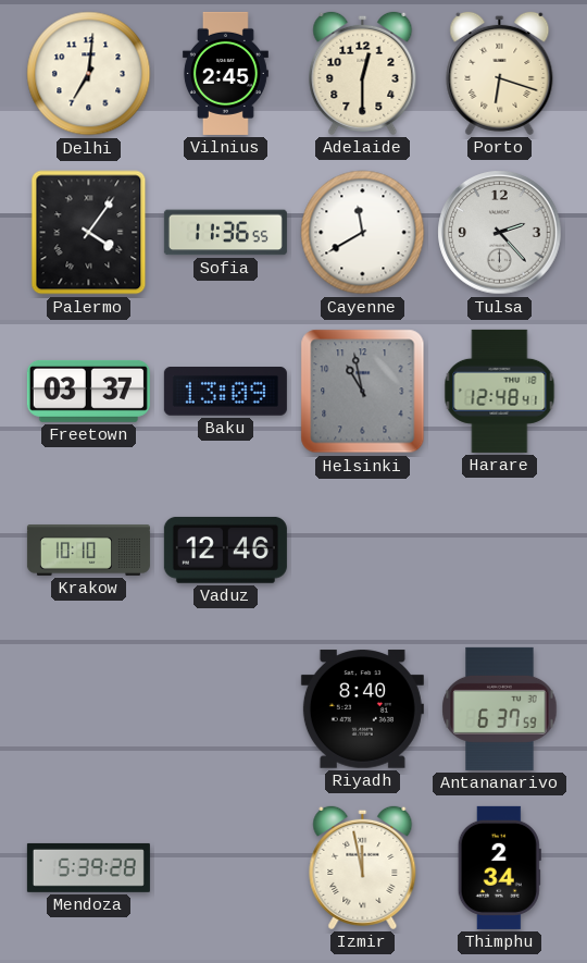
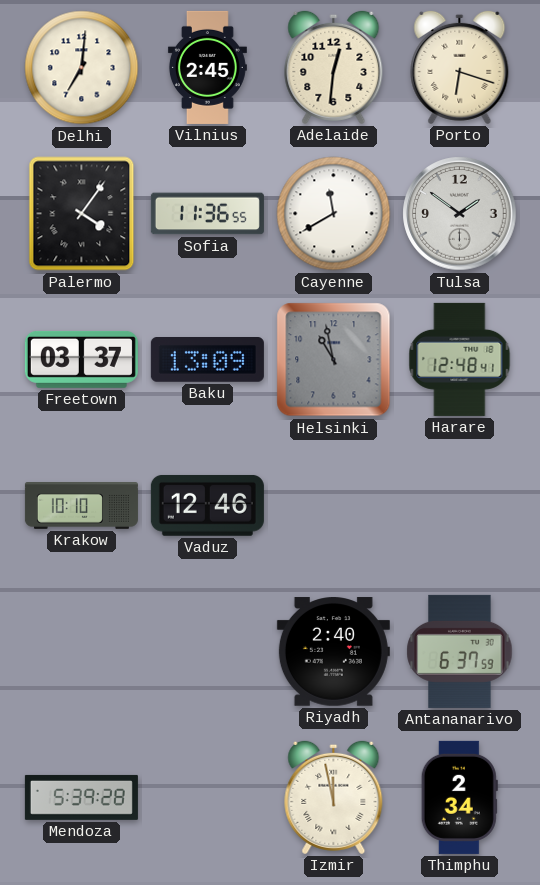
Adelaide: 12:30 -> 12:31 (334, 67)
Tulsa: 2:23 -> 1:51 (460, 214)
Riyadh: 8:40 -> 2:40 (333, 652)
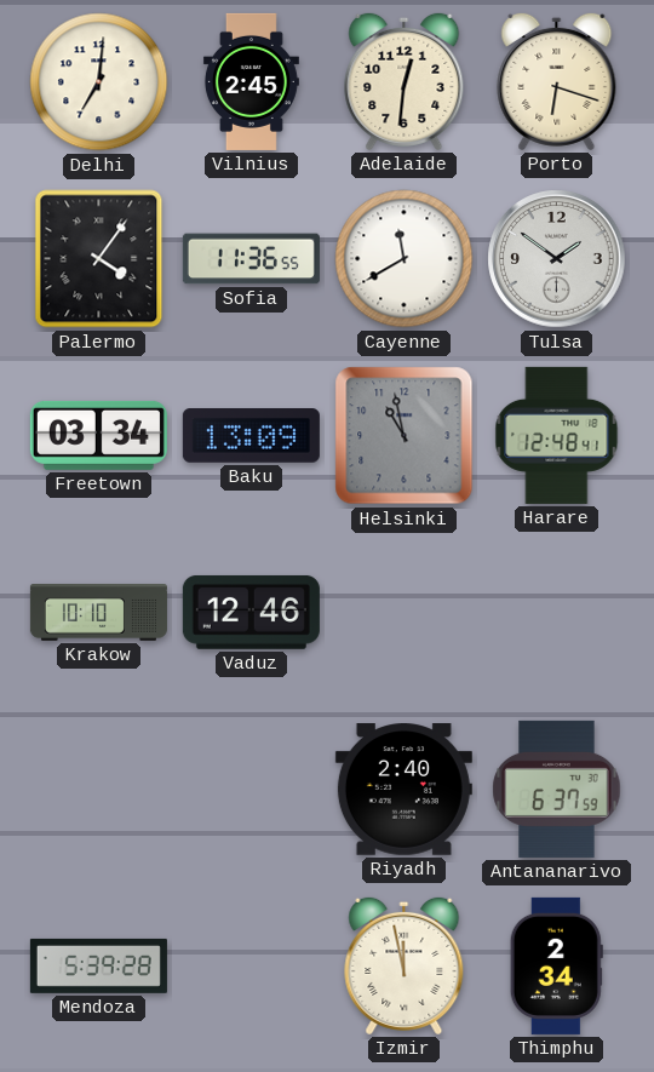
Freetown: 03:37 -> 03:34 (98, 435)
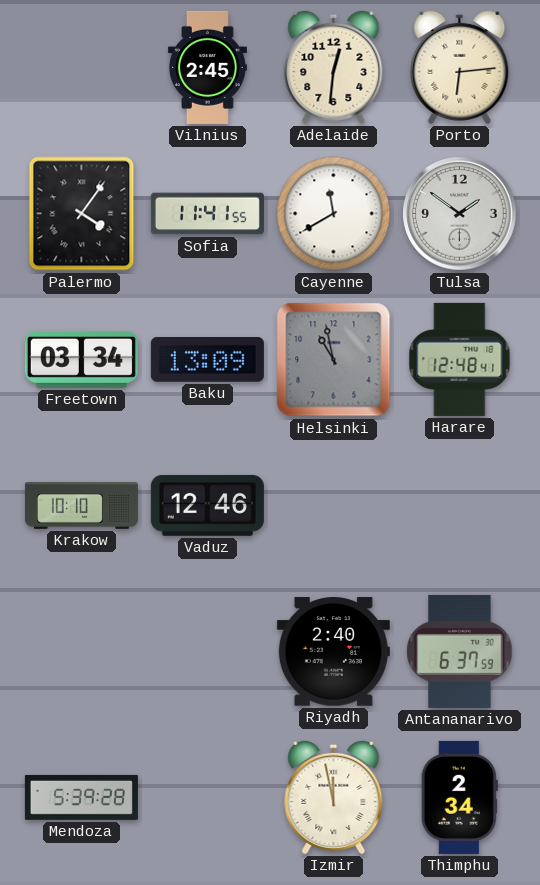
Delhi: 7:01 -> none (99, 82)
Porto: 6:18 -> 6:14 (460, 67)
Sofia: 11:36 -> 11:41 (207, 214)
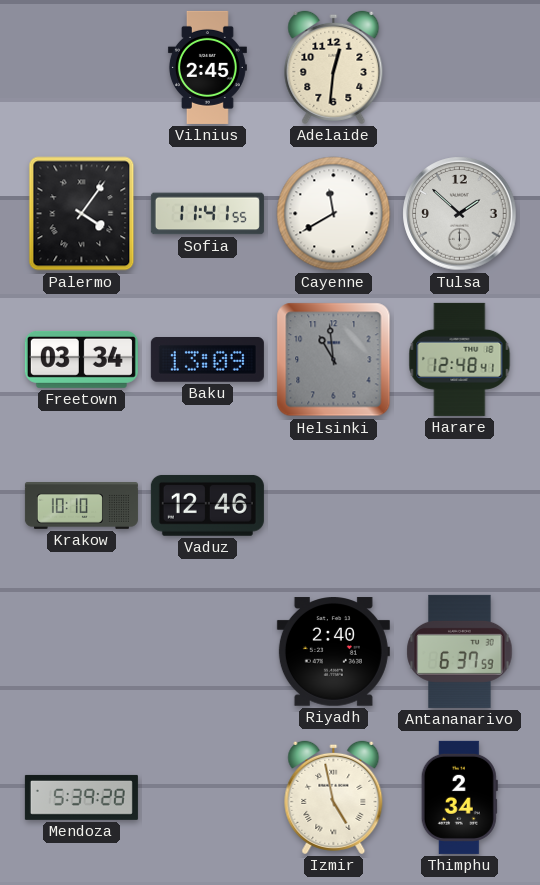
Porto: 6:14 -> none (460, 67)
Tulsa: 1:51 -> 1:52 (460, 214)
Helsinki: 10:58 -> 10:59 (334, 360)
Izmir: 11:58 -> 4:58 (334, 797)
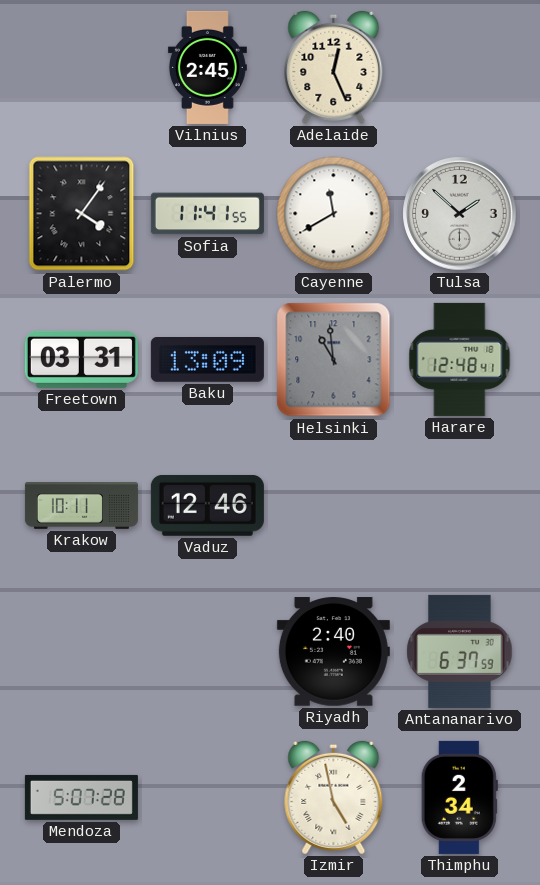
Adelaide: 12:31 -> 12:26 (334, 67)
Freetown: 03:34 -> 03:31 (81, 359)
Krakow: 10:10 -> 10:11 (81, 506)
Mendoza: 5:39 -> 5:07 (81, 797)
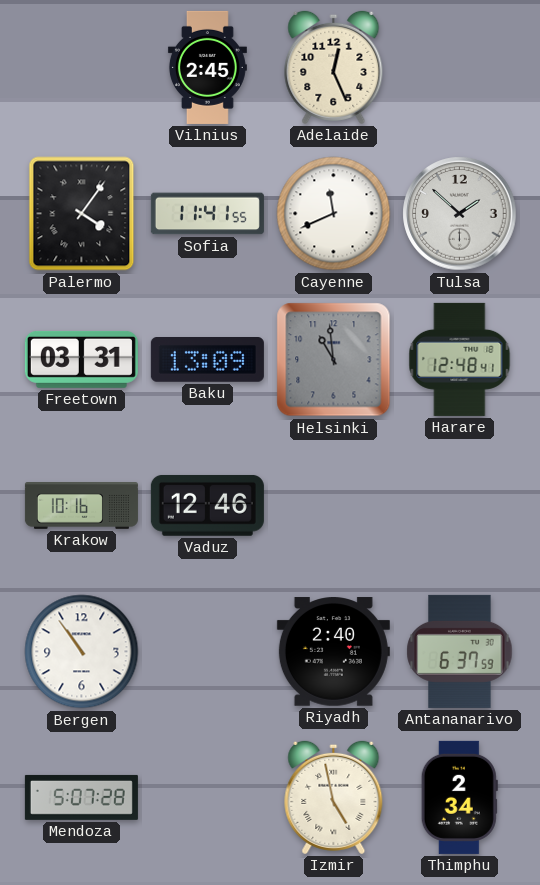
Cayenne: 11:40 -> 11:41 (334, 214)
Krakow: 10:11 -> 10:16 (81, 506)
Bergen: none -> 10:54 (82, 652)
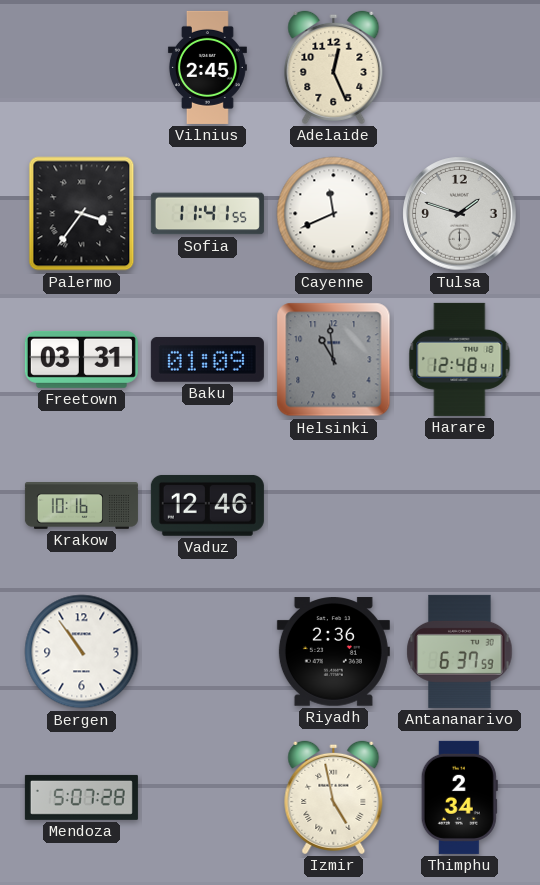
Palermo: 4:06 -> 3:36 (82, 214)
Tulsa: 1:52 -> 1:48 (460, 214)
Baku: 13:09 -> 01:09 (207, 360)
Riyadh: 2:40 -> 2:36 (333, 652)
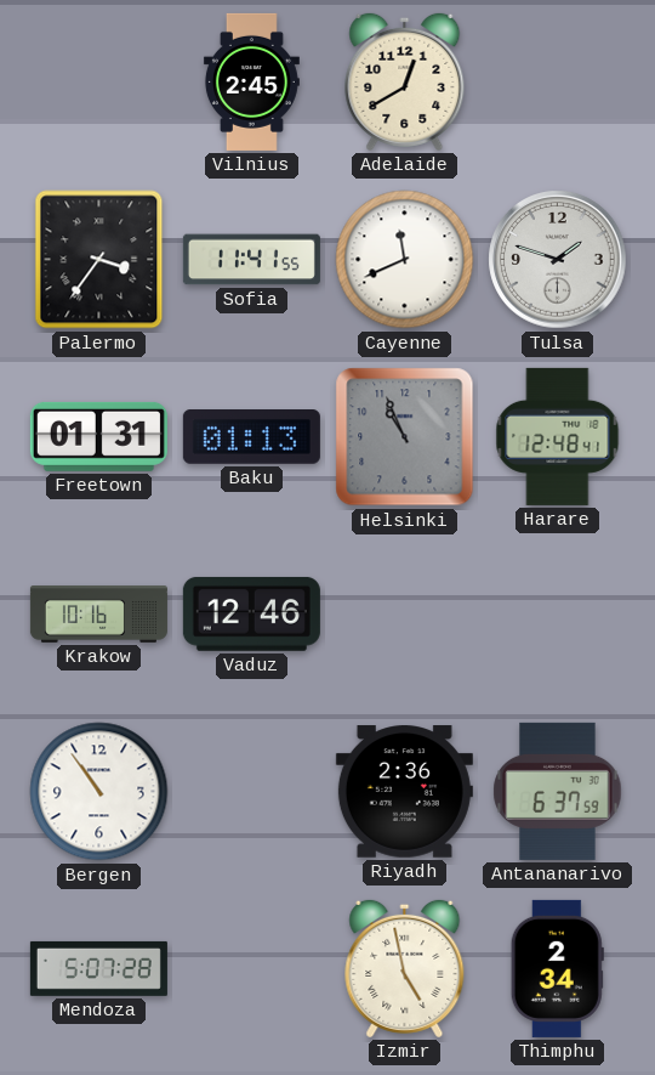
Adelaide: 12:26 -> 12:40 (405, 81)
Freetown: 03:31 -> 01:31 (98, 436)
Baku: 01:09 -> 01:13 (251, 437)
Helsinki: 10:59 -> 10:56 (405, 437)
